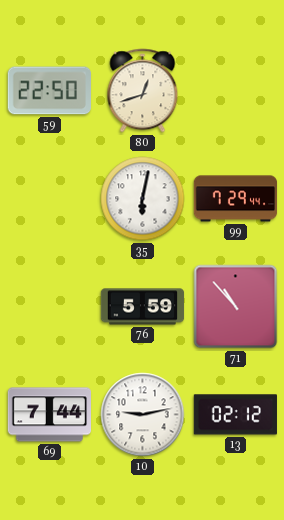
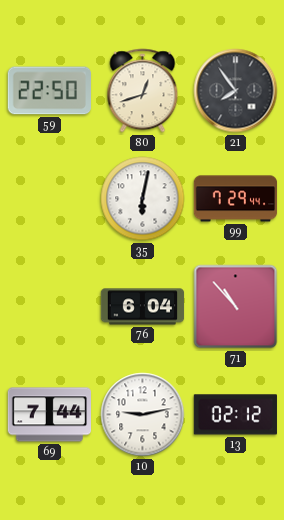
21: none -> 7:54 (236, 91)
76: 5:59 -> 6:04 (143, 307)
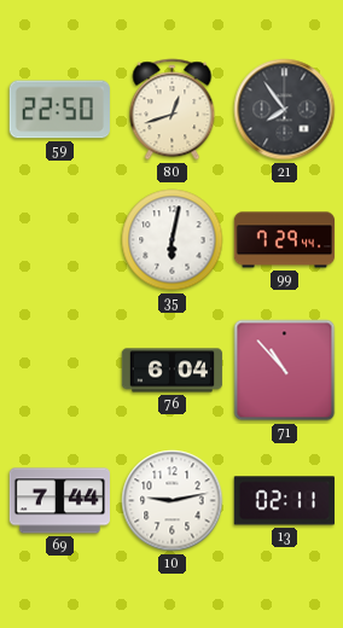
13: 02:12 -> 02:11 (284, 501)
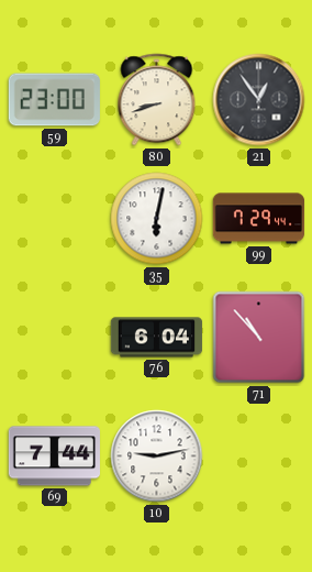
59: 22:50 -> 23:00 (54, 100)
80: 12:42 -> 8:42 (157, 100)
21: 7:54 -> 12:54 (259, 100)
13: 02:11 -> none (284, 501)
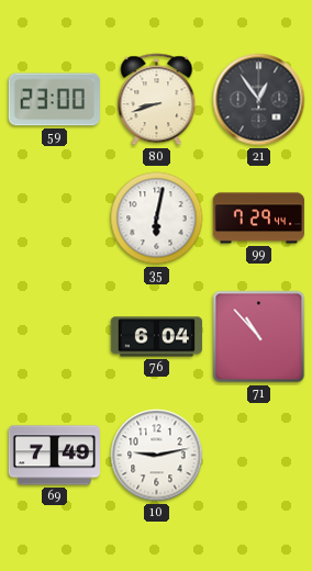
69: 7:44 -> 7:49 (54, 456)
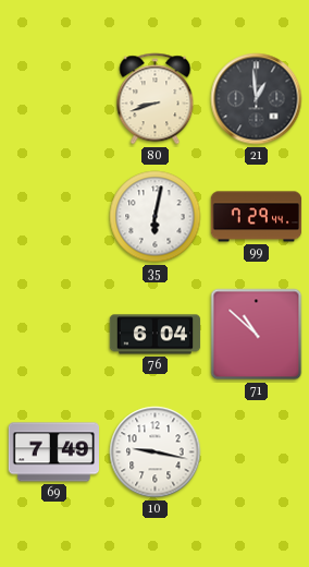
59: 23:00 -> none (54, 100)
21: 12:54 -> 12:59 (257, 99)
71: 10:53 -> 10:52 (257, 335)
10: 9:13 -> 9:17 (156, 453)
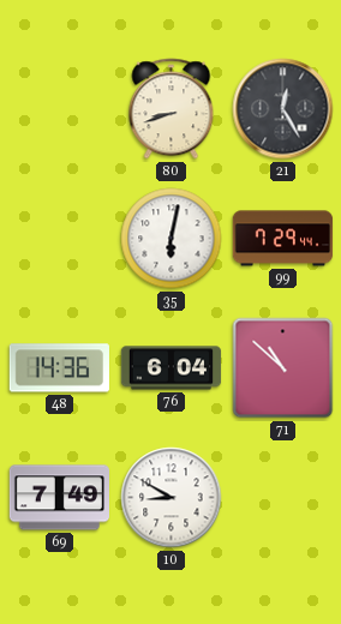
21: 12:59 -> 12:25 (283, 109)
48: none -> 14:36 (59, 368)
10: 9:17 -> 8:50 (172, 498)
